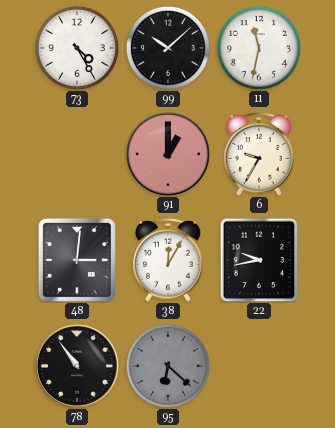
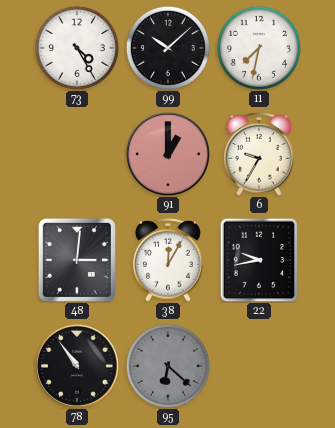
11: 11:32 -> 7:32 (259, 48)
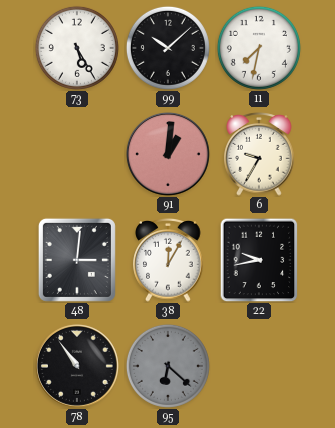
73: 4:25 -> 5:25 (77, 48)
91: 1:00 -> 1:01 (168, 154)
